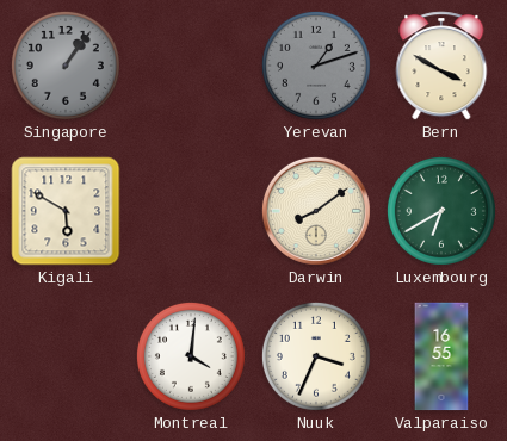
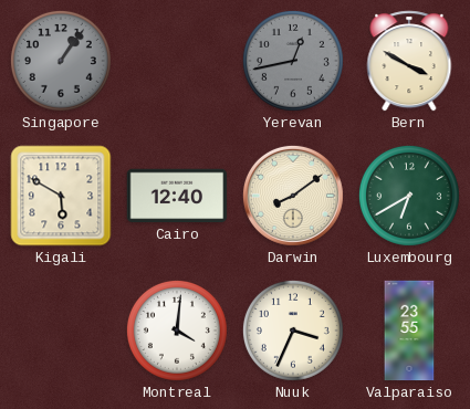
Yerevan: 1:12 -> 12:43 (293, 61)
Cairo: none -> 12:40 (177, 196)
Valparaiso: 16:55 -> 23:55 (409, 331)
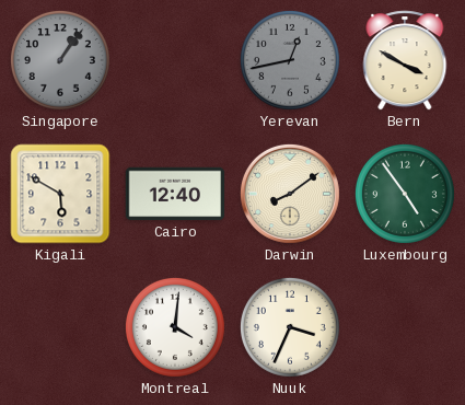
Luxembourg: 6:40 -> 4:54 (405, 194)
Valparaiso: 23:55 -> none (409, 331)
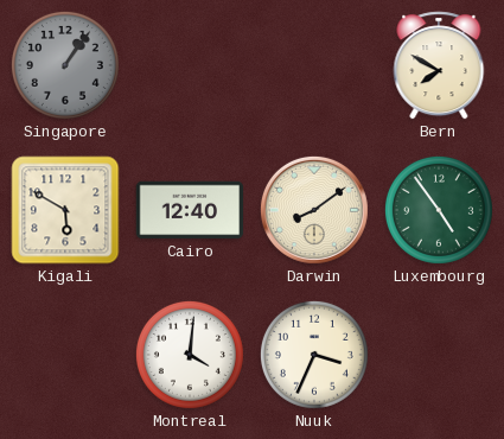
Yerevan: 12:43 -> none (290, 60)
Bern: 3:50 -> 7:50 (439, 65)
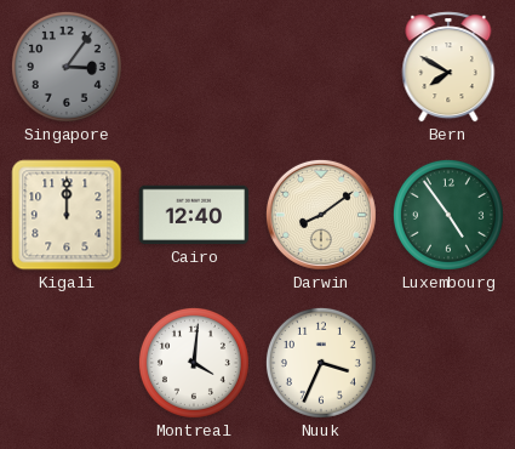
Singapore: 1:06 -> 3:06 (67, 67)
Kigali: 5:50 -> 12:00 (67, 215)
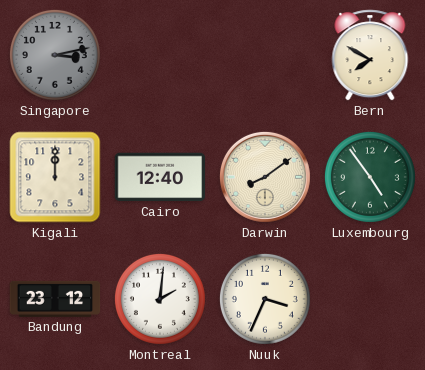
Singapore: 3:06 -> 3:13 (55, 55)
Bandung: none -> 23:12 (55, 299)
Montreal: 4:01 -> 2:01 (160, 299)
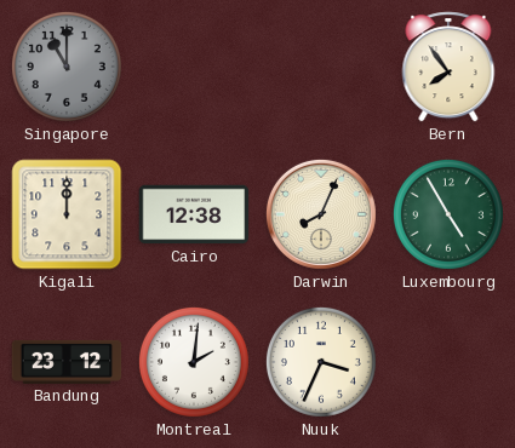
Singapore: 3:13 -> 11:00 (67, 67)
Bern: 7:50 -> 7:54 (448, 67)
Cairo: 12:40 -> 12:38 (194, 214)
Darwin: 8:09 -> 8:04 (321, 214)
Luxembourg: 4:54 -> 4:55 (448, 214)
